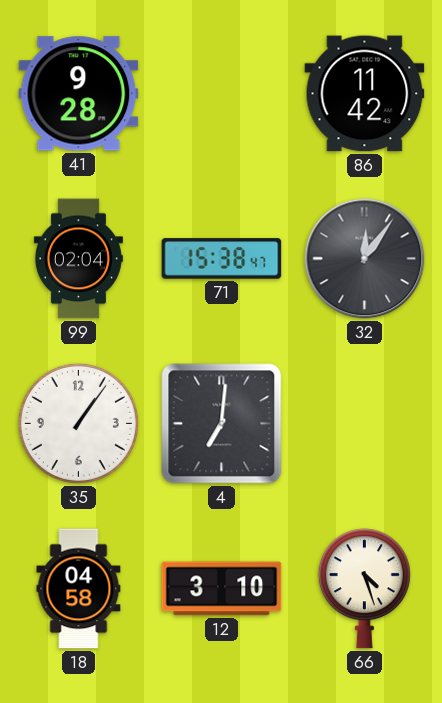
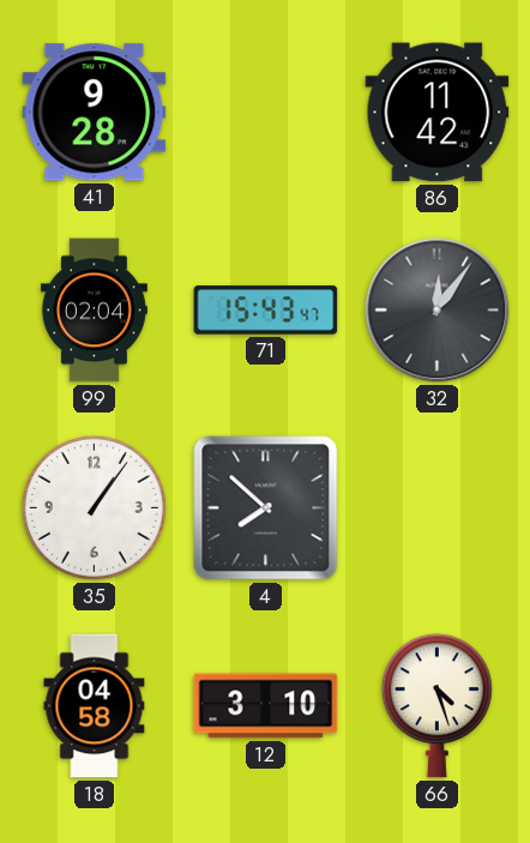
71: 15:38 -> 15:43 (266, 311)
4: 7:01 -> 7:52 (266, 508)
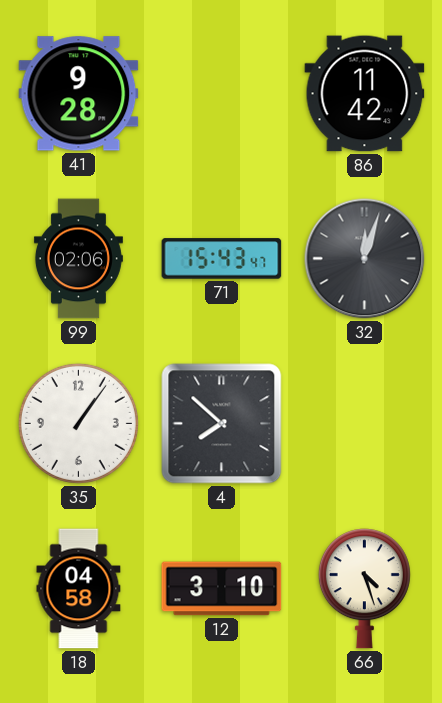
99: 02:04 -> 02:06 (78, 259)
32: 12:06 -> 12:03 (365, 259)
